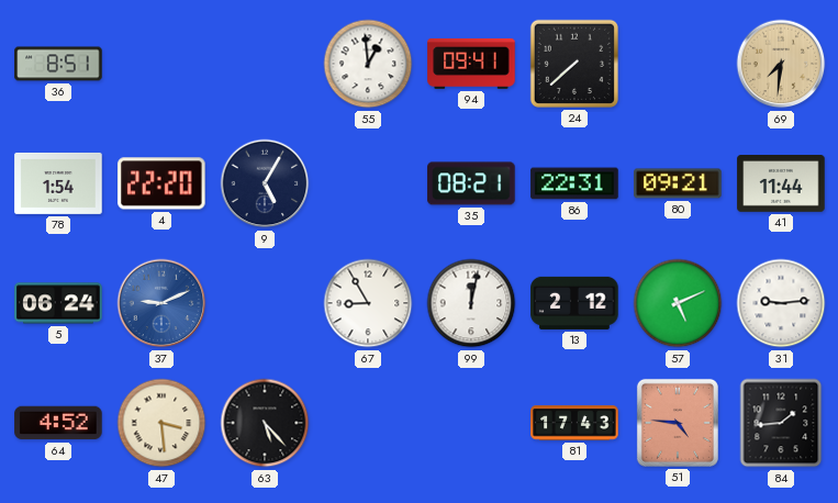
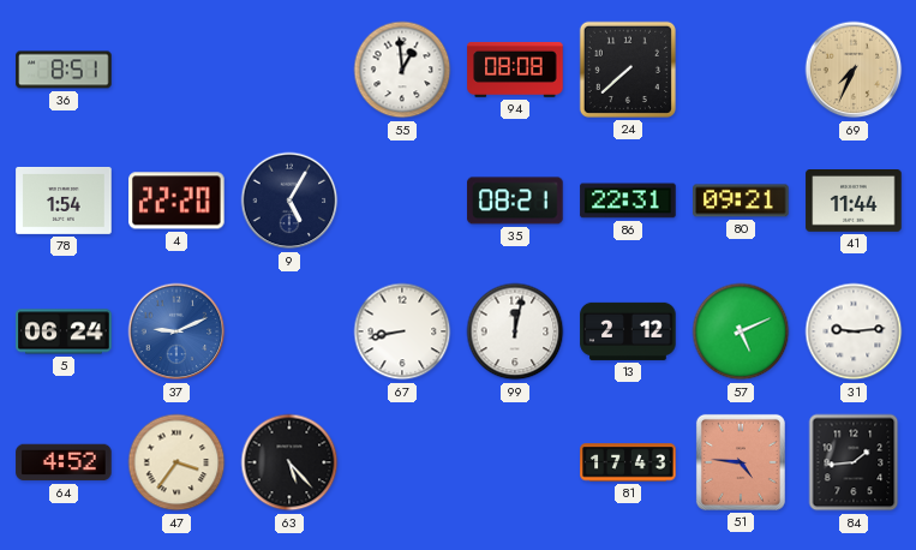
94: 09:41 -> 08:08 (515, 70)
69: 7:31 -> 7:34 (854, 70)
67: 8:55 -> 8:43 (402, 331)
47: 3:29 -> 3:36 (176, 462)
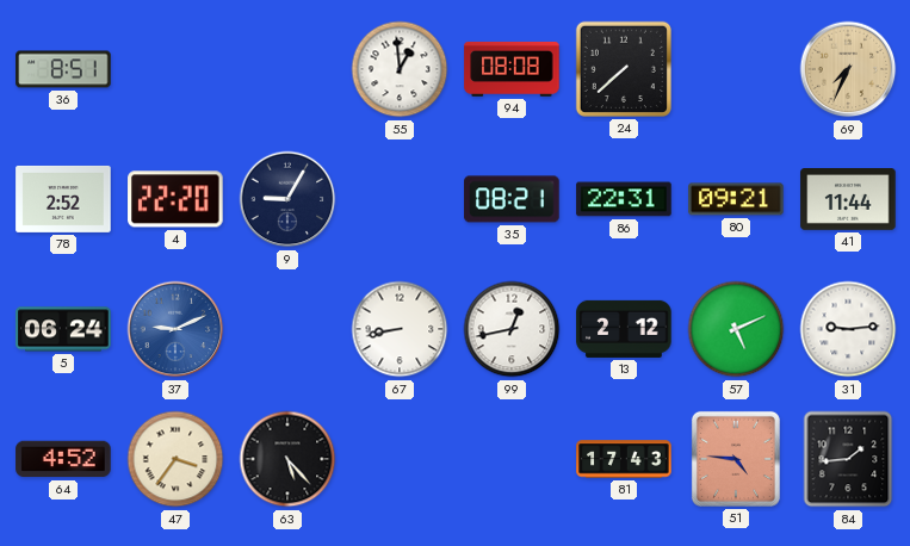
78: 1:54 -> 2:52 (63, 199)
9: 5:05 -> 9:05 (287, 199)
99: 12:02 -> 12:43 (512, 329)
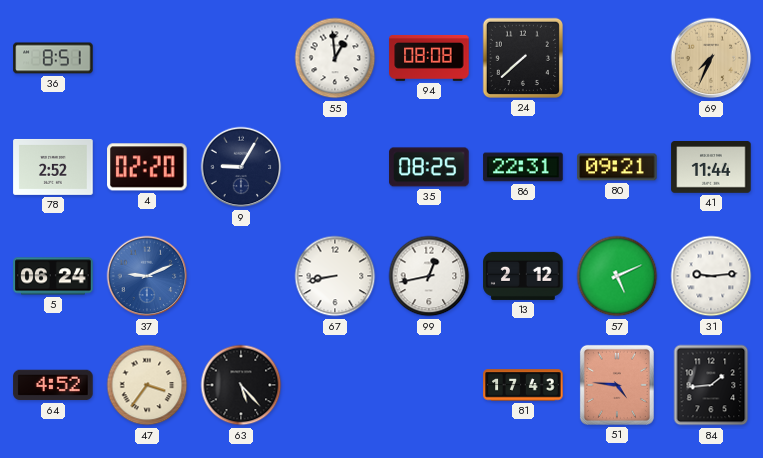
4: 22:20 -> 02:20 (147, 167)
35: 08:21 -> 08:25 (429, 167)
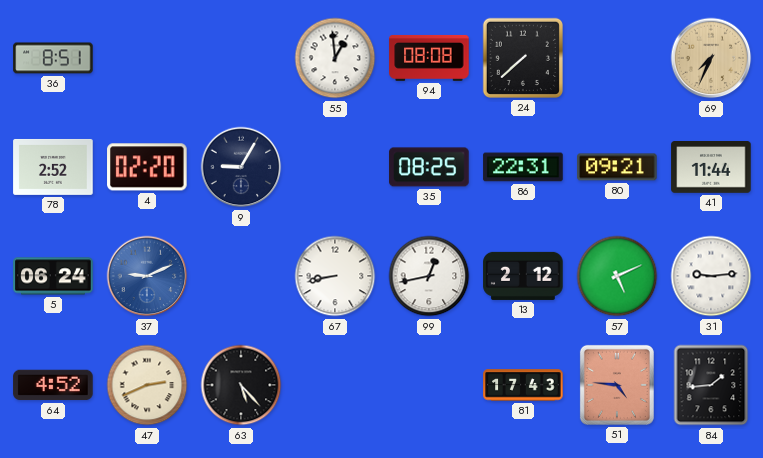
47: 3:36 -> 2:41 (147, 385)
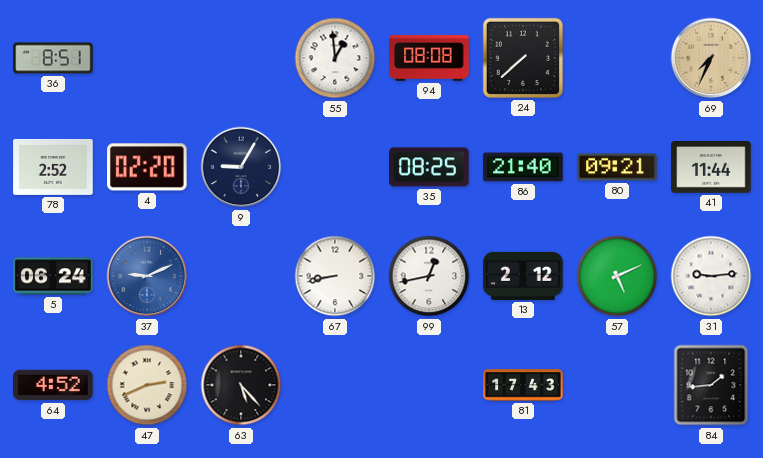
86: 22:31 -> 21:40 (523, 167)
51: 4:46 -> none (617, 385)
